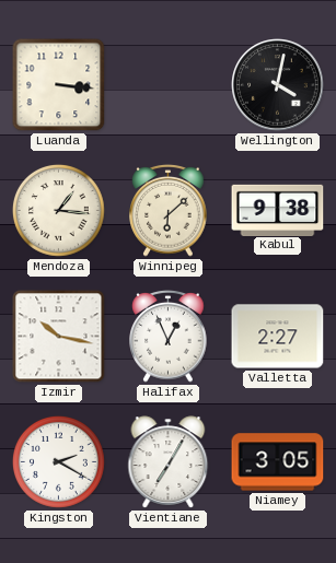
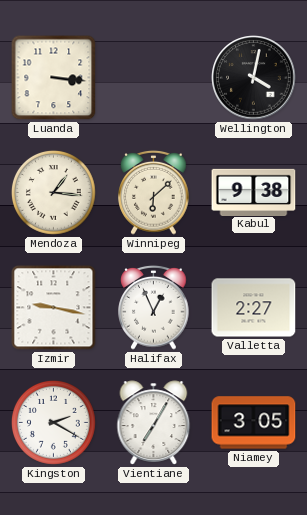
Izmir: 10:17 -> 9:17 (54, 308)
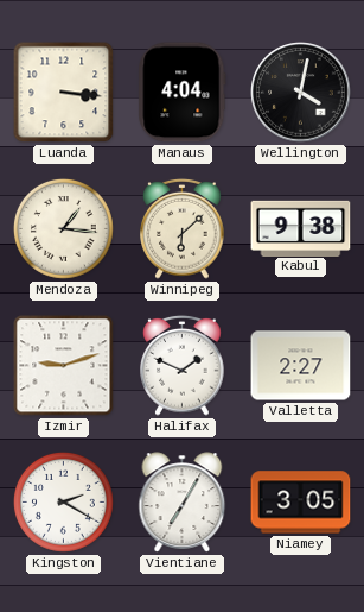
Manaus: none -> 4:04 (183, 93)
Izmir: 9:17 -> 9:12 (64, 366)
Halifax: 12:56 -> 1:49 (183, 366)
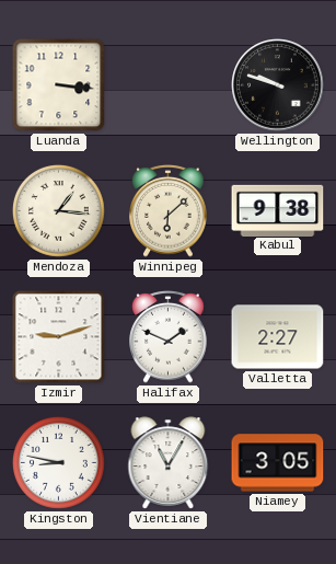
Manaus: 4:04 -> none (183, 93)
Wellington: 4:02 -> 9:48 (278, 85)
Kingston: 2:20 -> 8:47 (58, 462)
Vientiane: 7:05 -> 11:05 (169, 463)
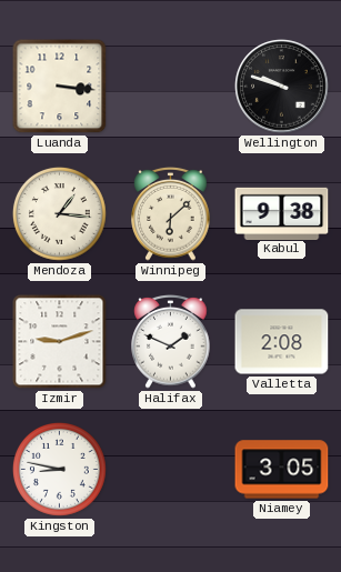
Valletta: 2:27 -> 2:08 (282, 342)
Vientiane: 11:05 -> none (169, 463)
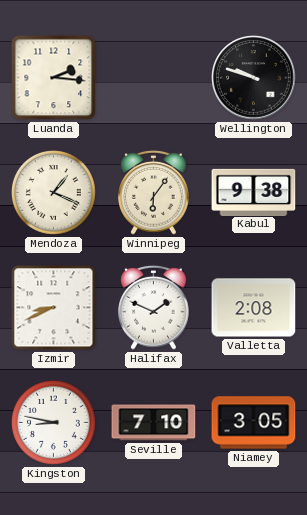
Luanda: 3:16 -> 2:16 (54, 78)
Mendoza: 1:16 -> 1:19 (53, 192)
Winnipeg: 6:08 -> 6:06 (154, 193)
Izmir: 9:12 -> 8:41 (54, 308)
Seville: none -> 7:10 (154, 423)
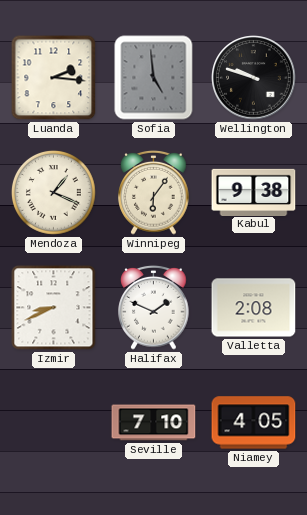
Sofia: none -> 4:59 (154, 78)
Kingston: 8:47 -> none (53, 422)
Niamey: 3:05 -> 4:05 (254, 423)
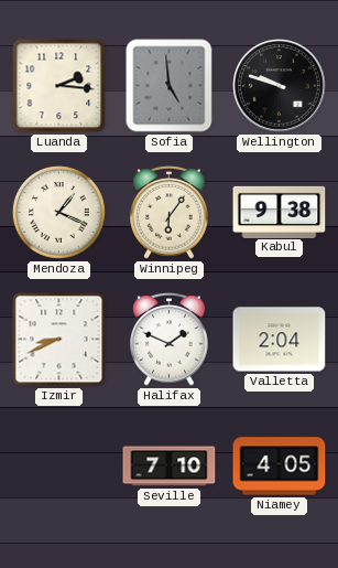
Valletta: 2:08 -> 2:04 (280, 340)
